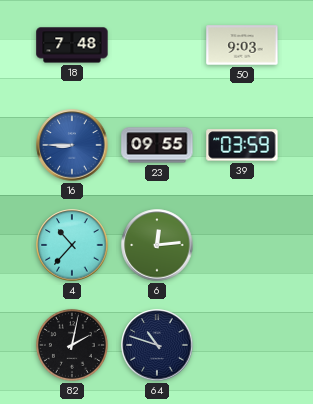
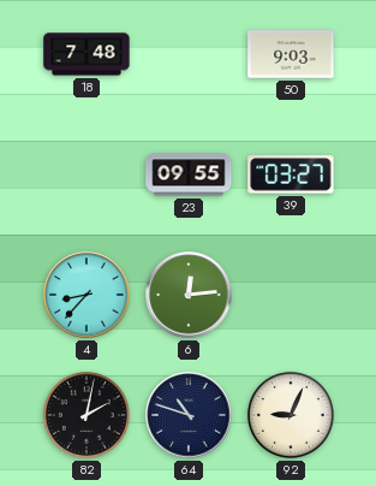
16: 8:45 -> none (72, 145)
39: 03:59 -> 03:27 (291, 174)
4: 10:37 -> 8:37 (86, 295)
92: none -> 9:04 (291, 415)
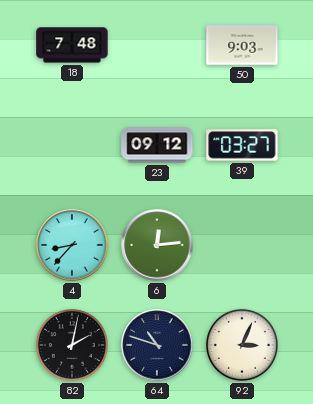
23: 09:55 -> 09:12 (157, 145)
92: 9:04 -> 3:04 (242, 345)
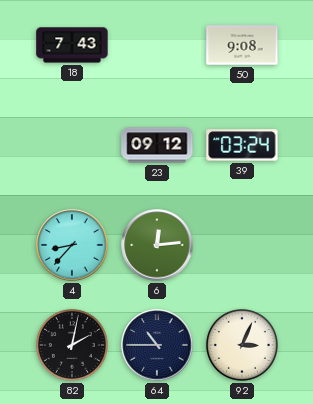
18: 7:48 -> 7:43 (72, 45)
50: 9:03 -> 9:08 (242, 45)
39: 03:27 -> 03:24 (242, 145)
64: 10:48 -> 10:45 (157, 345)
